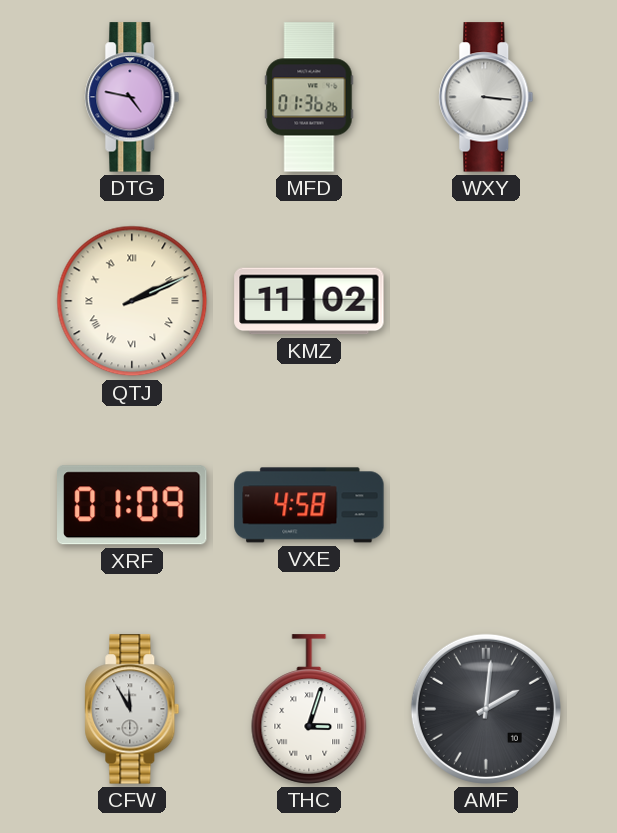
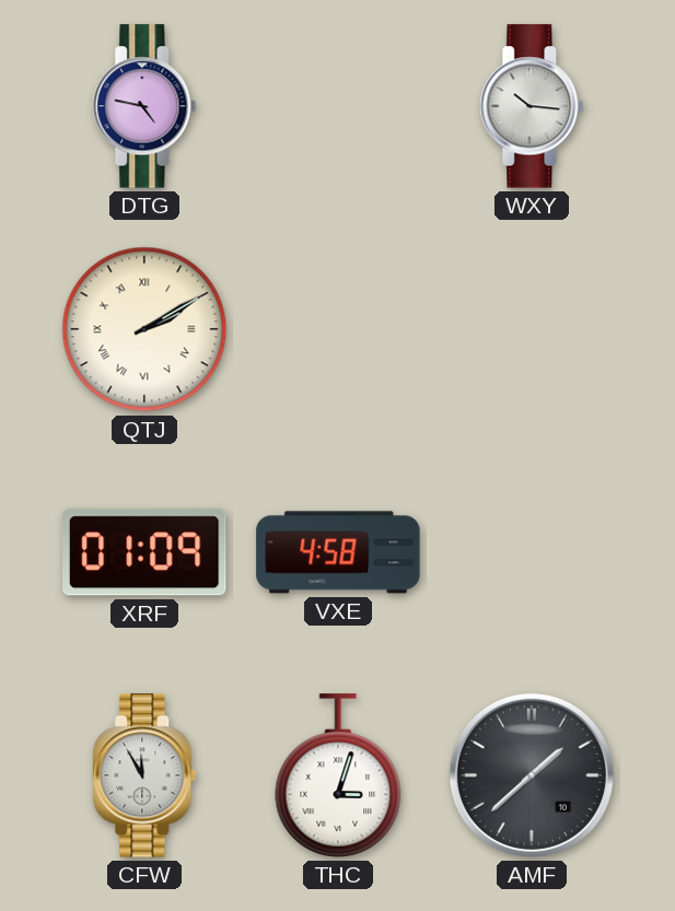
MFD: 01:36 -> none (309, 97)
WXY: 3:16 -> 10:16 (532, 106)
QTJ: 2:11 -> 2:10 (144, 329)
KMZ: 11:02 -> none (309, 301)
AMF: 2:01 -> 1:38 (532, 775)
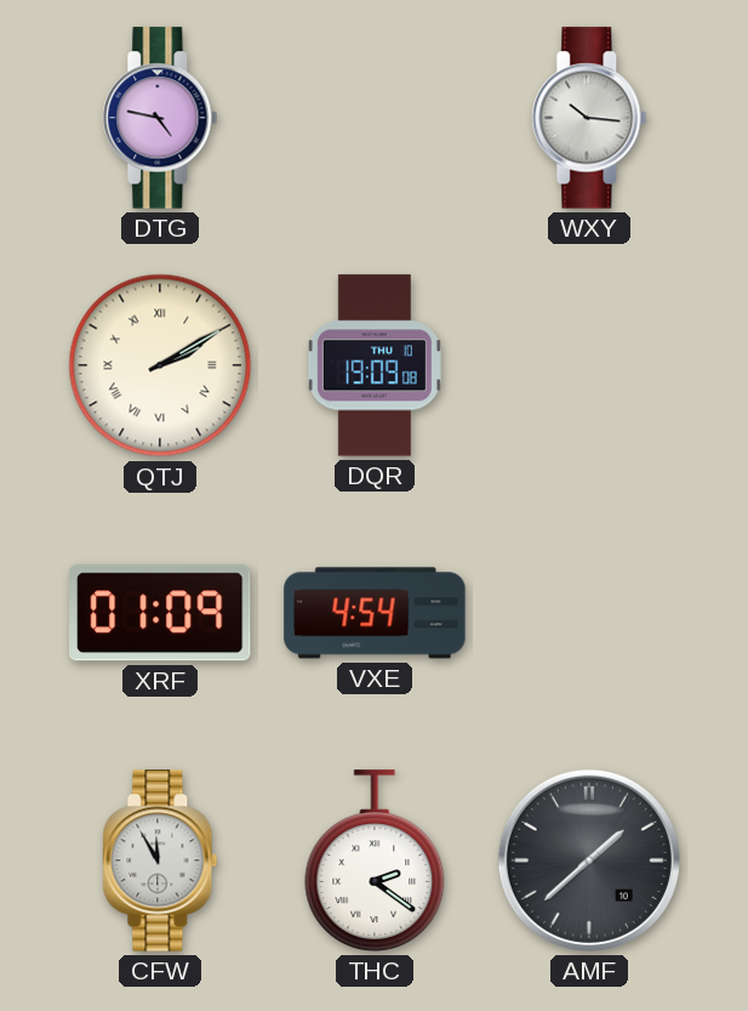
DQR: none -> 19:09 (375, 365)
VXE: 4:58 -> 4:54 (375, 613)
THC: 3:03 -> 2:21 (375, 861)
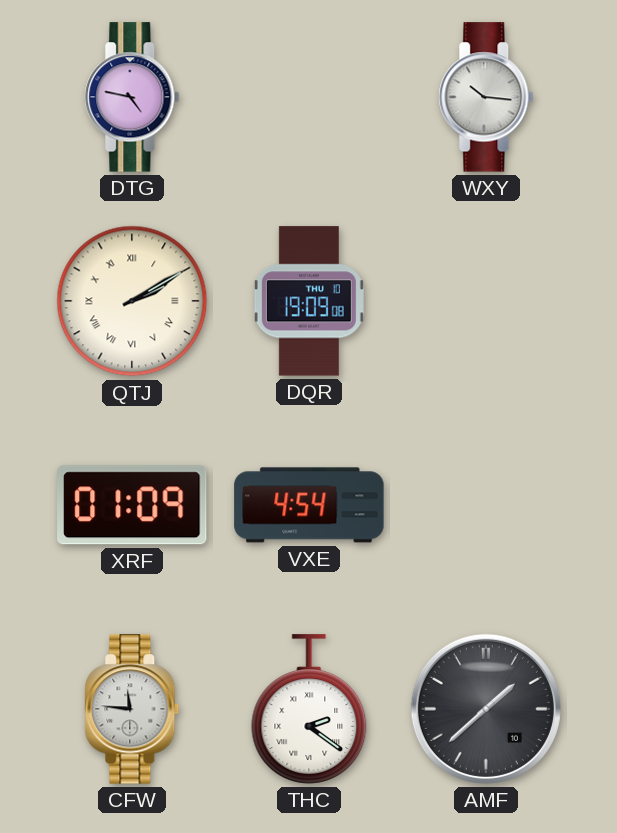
CFW: 11:55 -> 11:46 (132, 709)
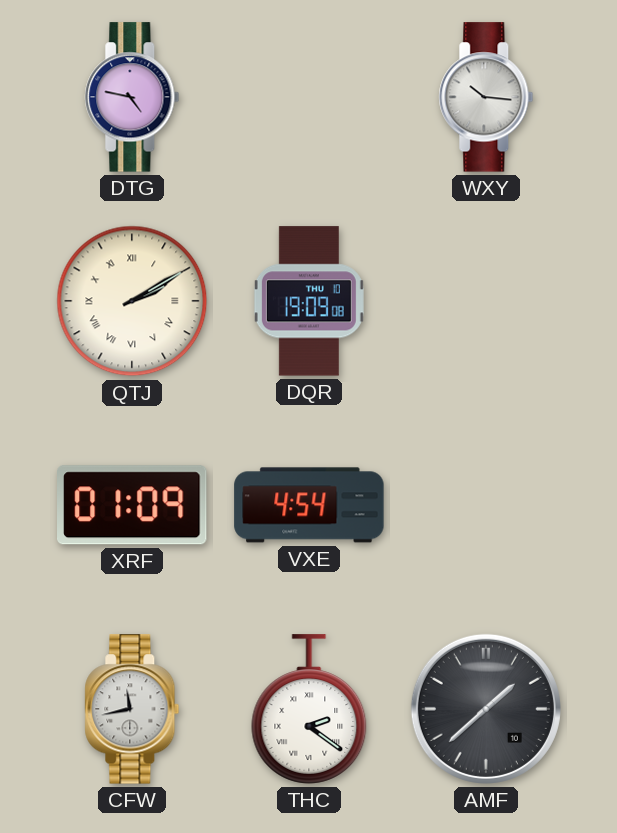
CFW: 11:46 -> 11:43 (132, 709)
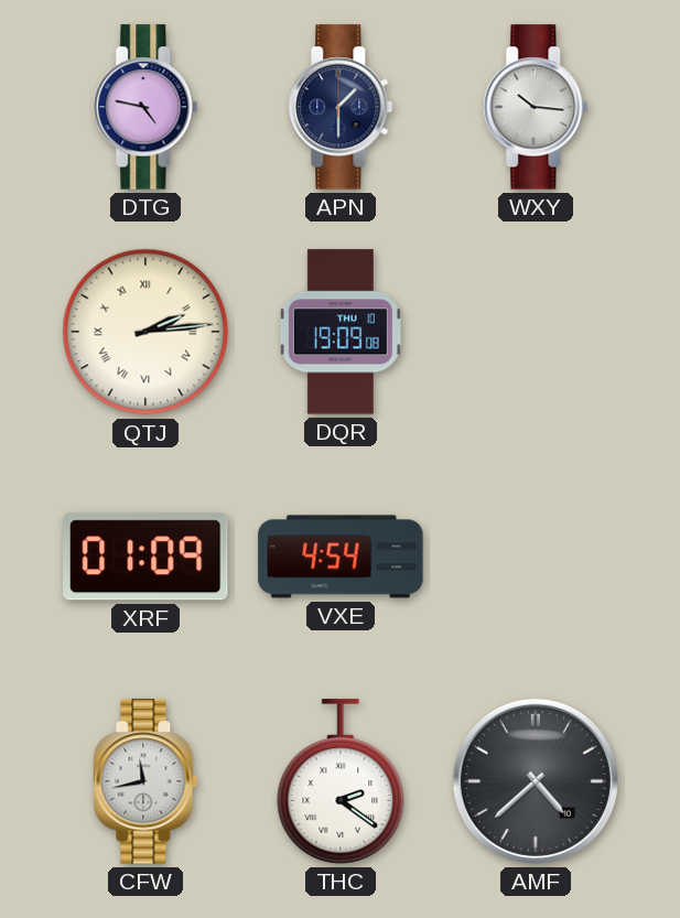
APN: none -> 1:30 (341, 107)
QTJ: 2:10 -> 2:14 (145, 332)
AMF: 1:38 -> 4:38 (536, 781)
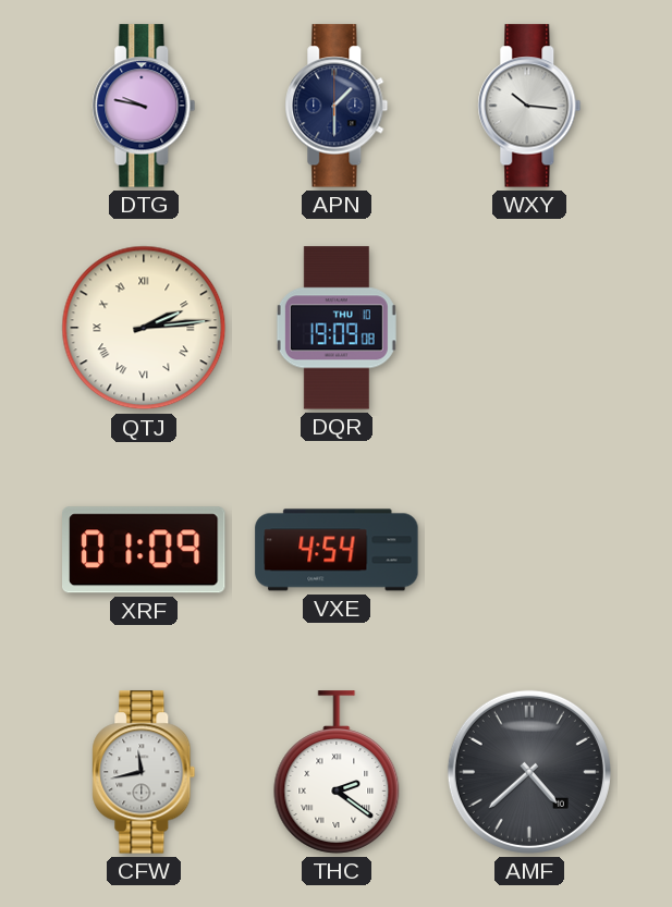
DTG: 4:47 -> 9:47 (144, 106)
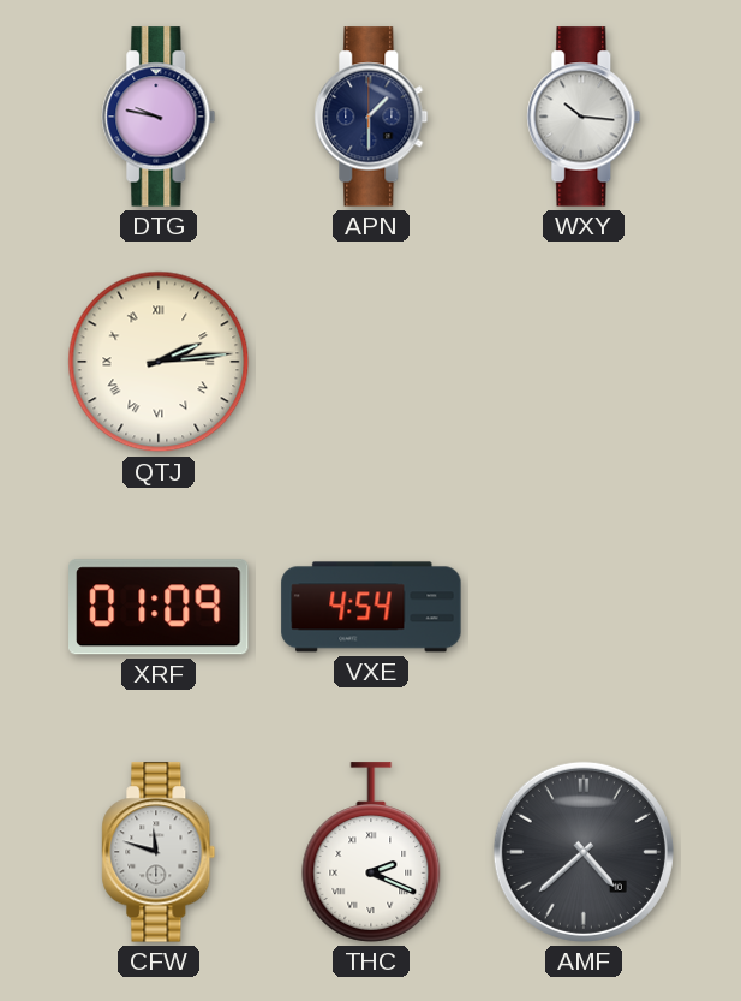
DQR: 19:09 -> none (337, 328)
CFW: 11:43 -> 11:48 (159, 852)
THC: 2:21 -> 2:19 (371, 852)
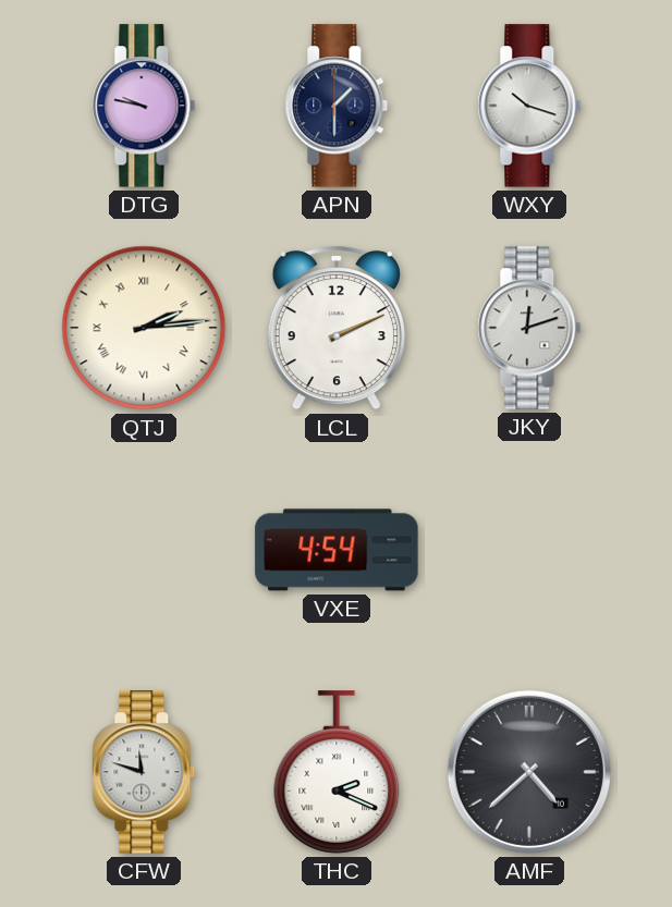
WXY: 10:16 -> 10:18 (529, 106)
LCL: none -> 2:11 (337, 328)
JKY: none -> 12:12 (529, 328)
XRF: 01:09 -> none (160, 607)
